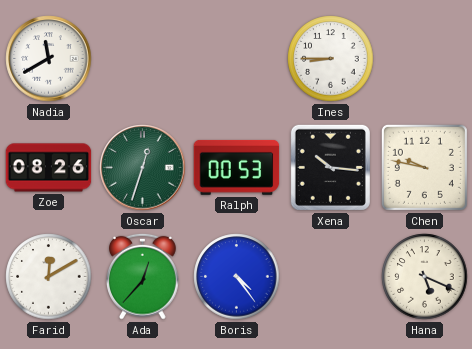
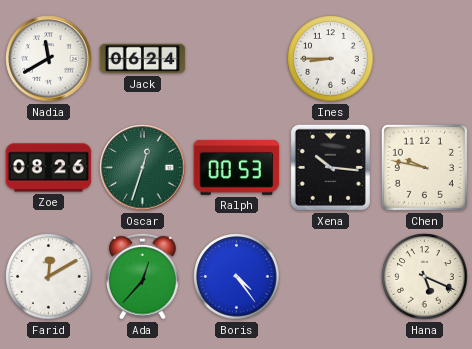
Jack: none -> 06:24 (143, 59)
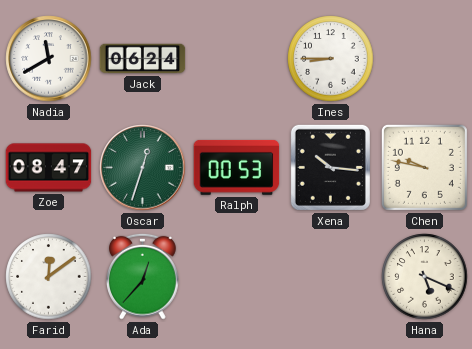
Zoe: 08:26 -> 08:47 (49, 168)
Farid: 12:10 -> 12:09 (49, 277)
Boris: 4:24 -> none (237, 277)
